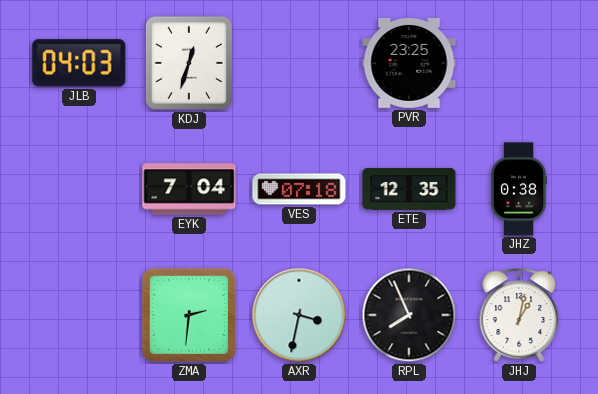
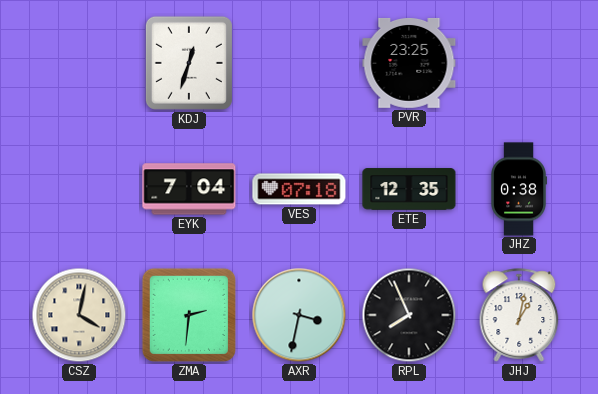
JLB: 04:03 -> none (79, 63)
CSZ: none -> 4:02 (79, 315)
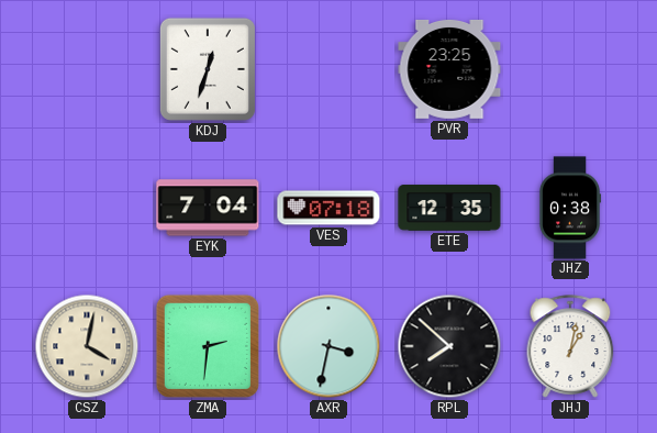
RPL: 7:56 -> 7:52 (449, 346)
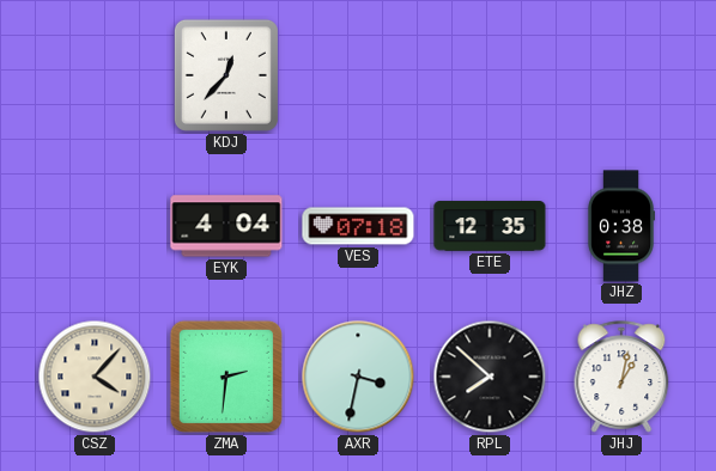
KDJ: 12:33 -> 12:37 (226, 75)
PVR: 23:25 -> none (449, 69)
EYK: 7:04 -> 4:04 (226, 226)
CSZ: 4:02 -> 4:07 (95, 377)
